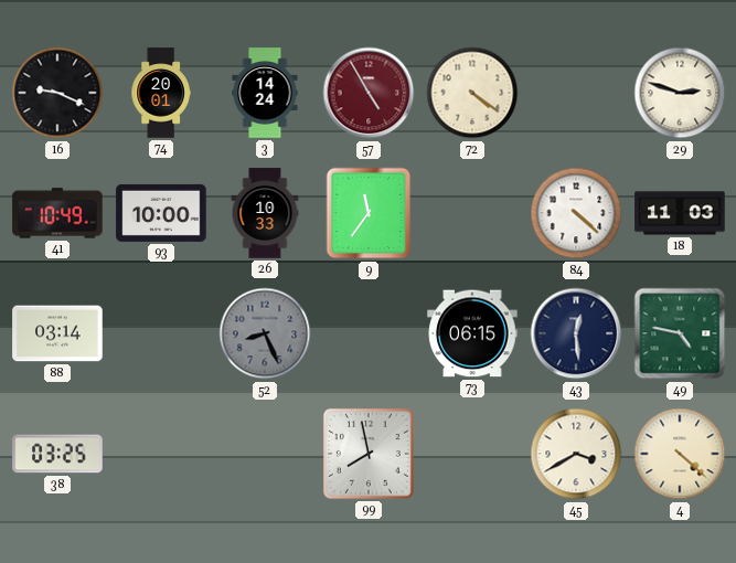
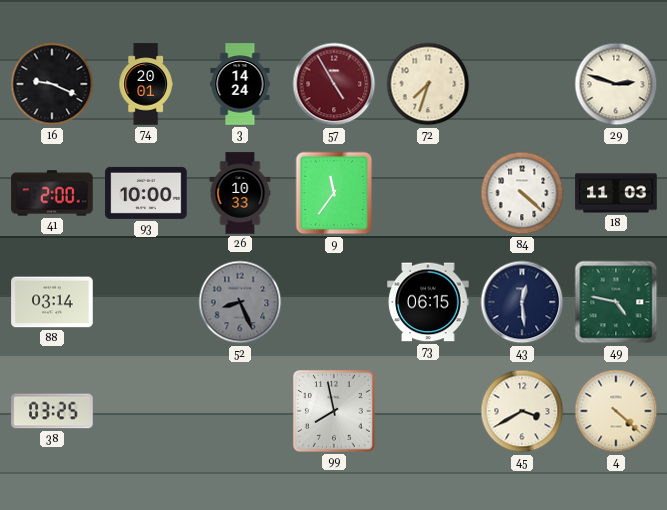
72: 4:21 -> 7:33 (428, 84)
41: 10:49 -> 2:00 (52, 193)
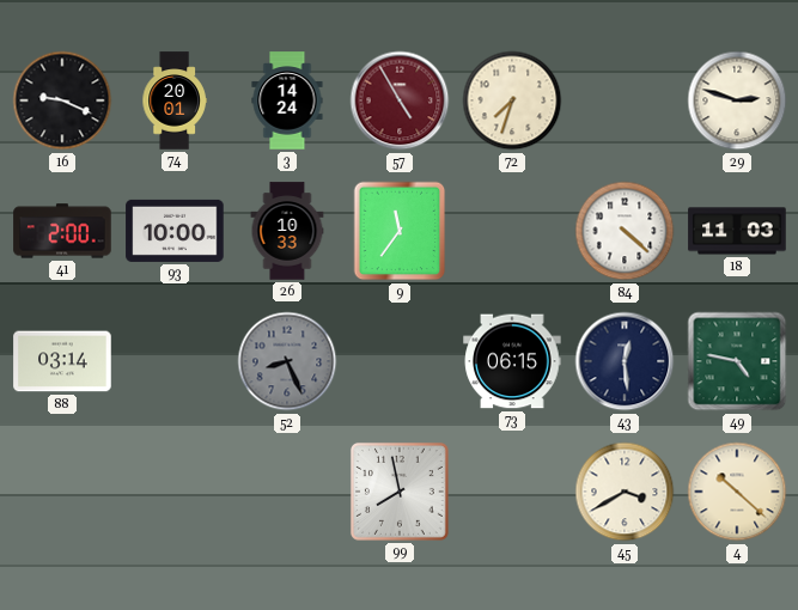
38: 03:25 -> none (52, 411)
4: 4:22 -> 10:22 (737, 492)
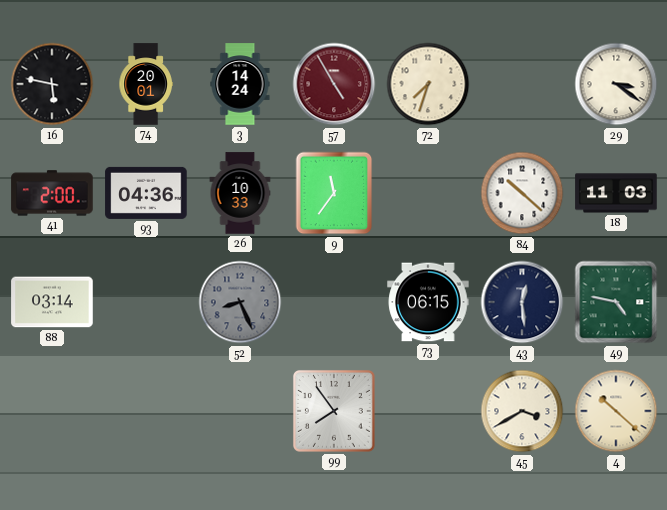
16: 9:19 -> 5:47 (52, 84)
29: 2:48 -> 3:21 (616, 84)
93: 10:00 -> 04:36 (146, 193)
84: 4:22 -> 10:22 (522, 193)
99: 7:58 -> 7:54 (334, 411)
